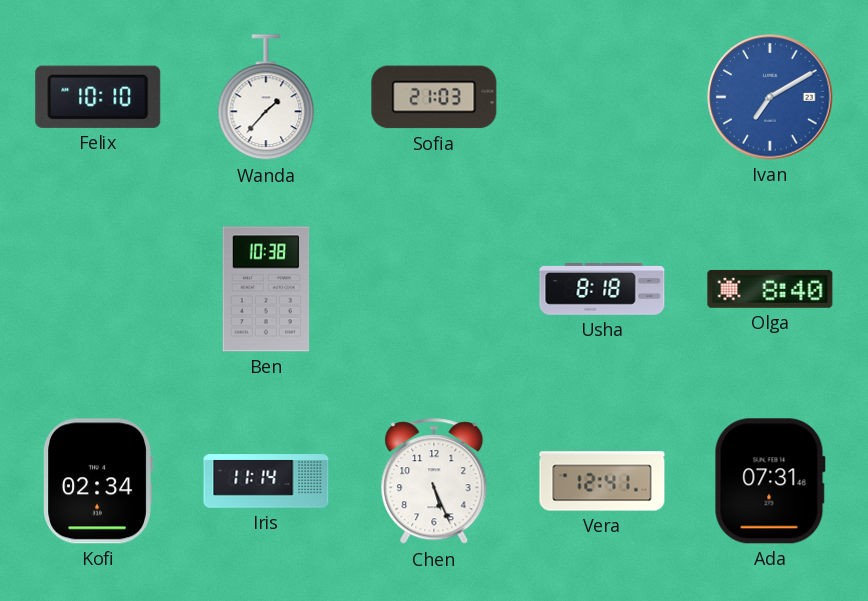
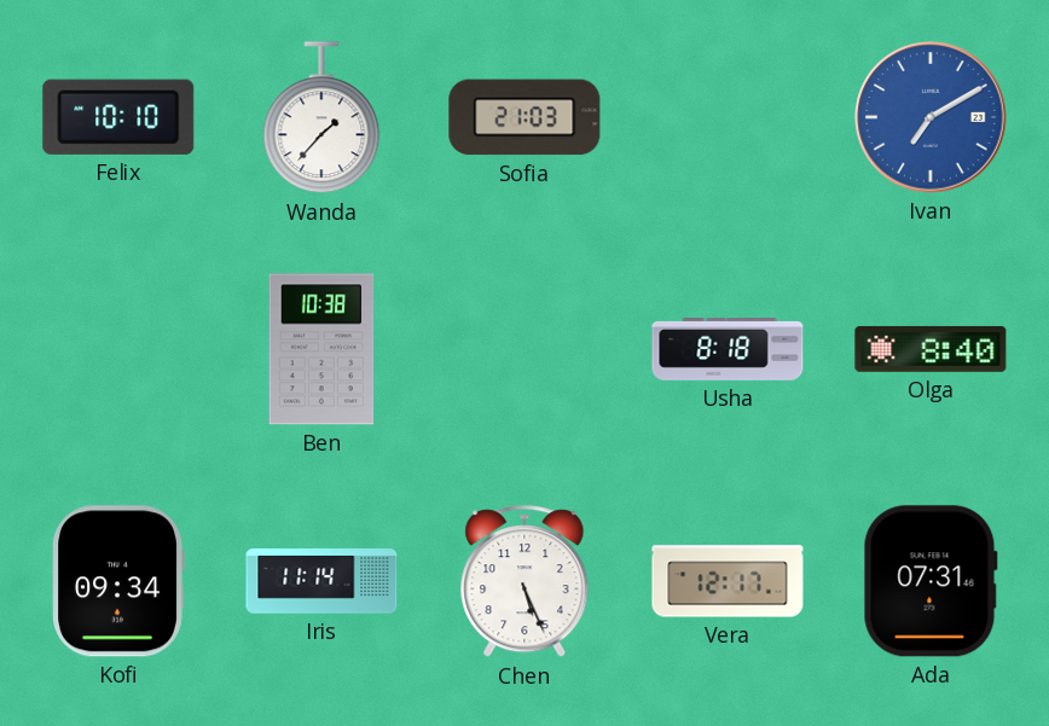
Kofi: 02:34 -> 09:34 (118, 581)
Vera: 12:41 -> 12:17 (728, 581)
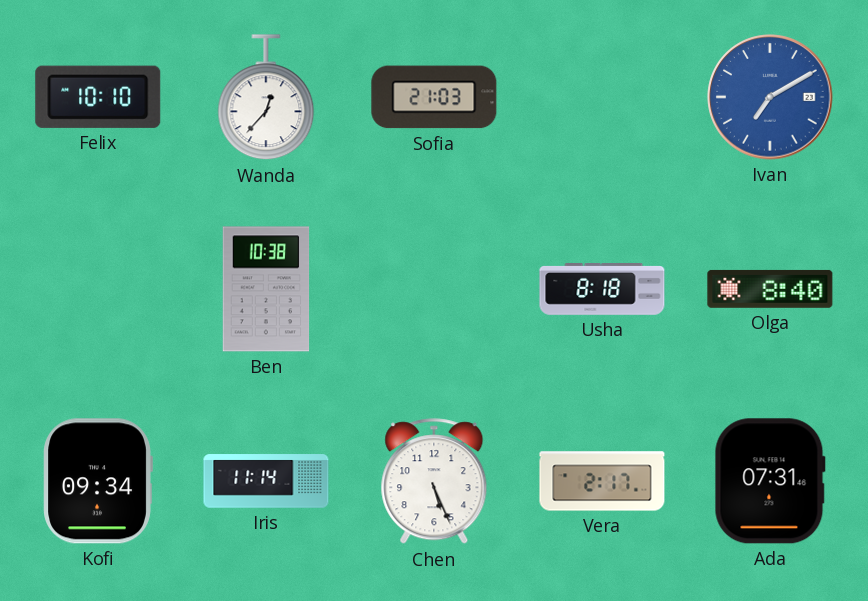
Wanda: 1:37 -> 12:37 (266, 98)
Vera: 12:17 -> 2:17 (602, 481)
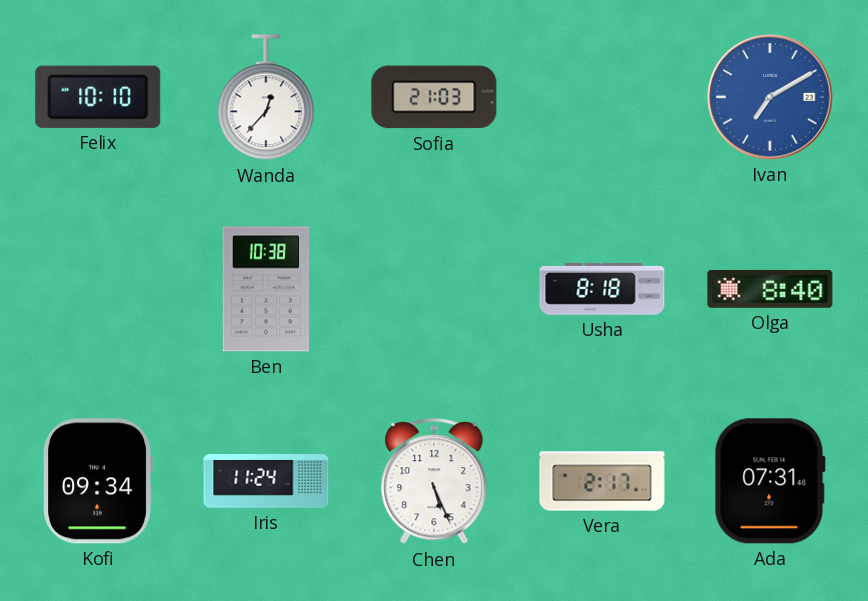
Iris: 11:14 -> 11:24 (266, 481)
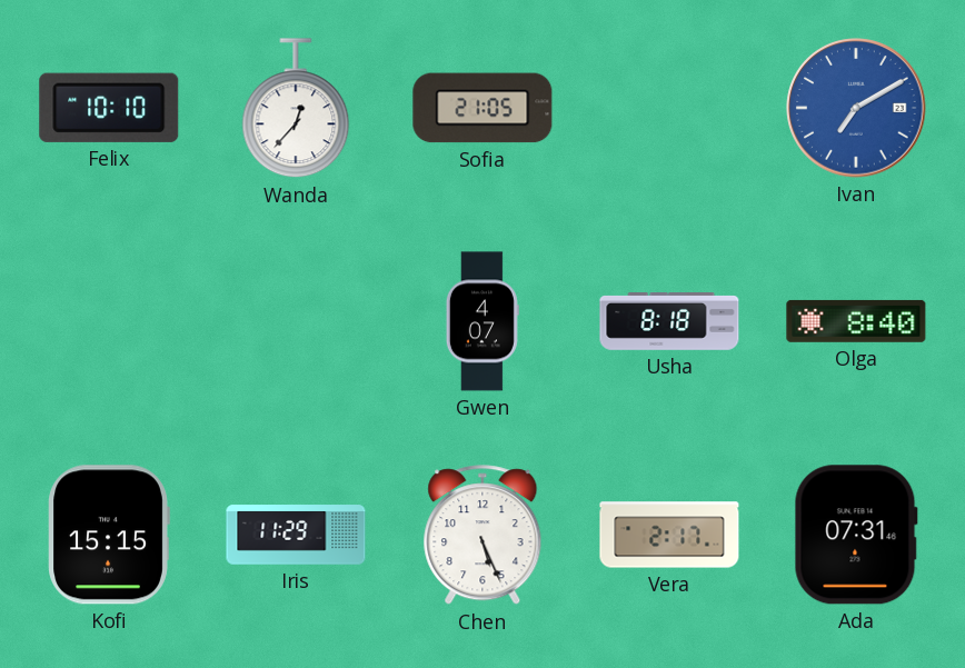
Sofia: 21:03 -> 21:05 (482, 108)
Ben: 10:38 -> none (266, 289)
Gwen: none -> 4:07 (482, 321)
Kofi: 09:34 -> 15:15 (109, 535)
Iris: 11:24 -> 11:29 (296, 535)
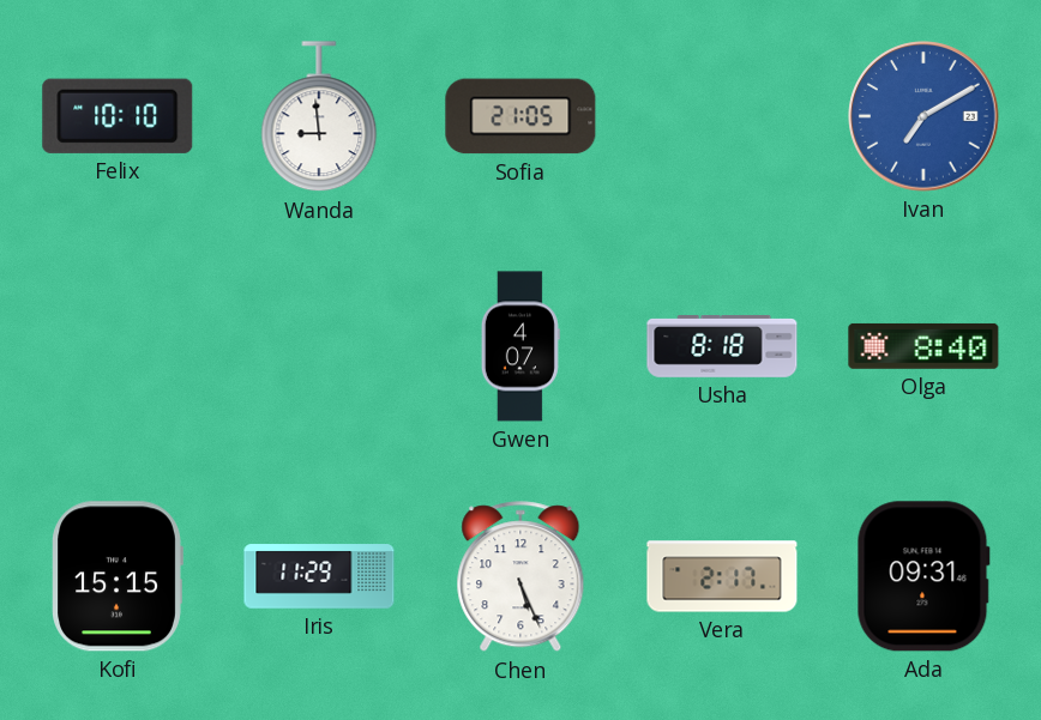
Wanda: 12:37 -> 8:59 (319, 117)
Ada: 07:31 -> 09:31 (923, 576)
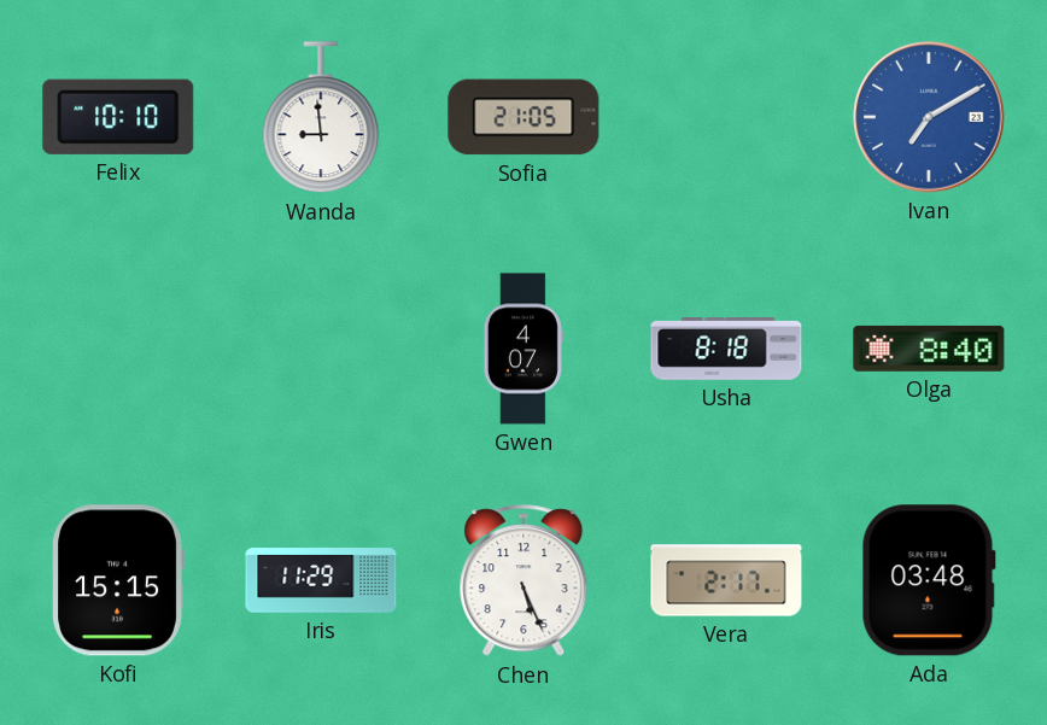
Ada: 09:31 -> 03:48 (929, 580)
